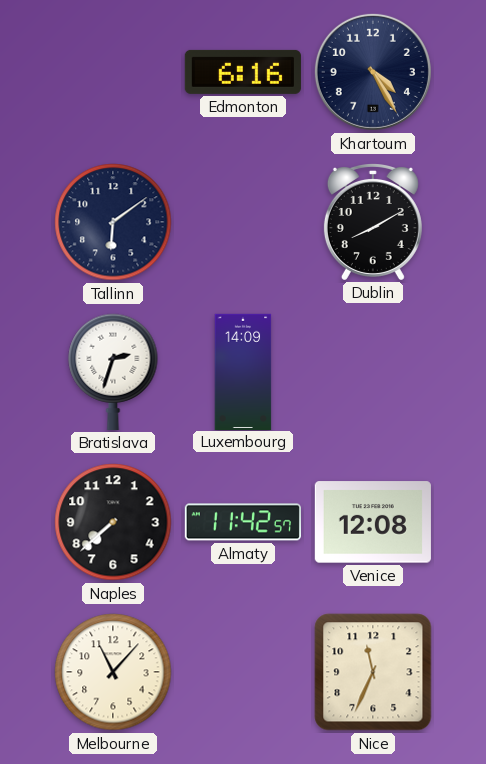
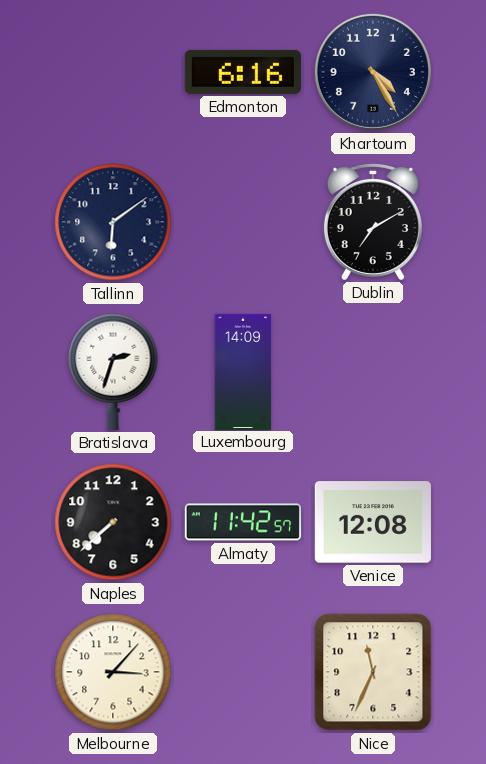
Dublin: 8:10 -> 7:10 (373, 222)
Melbourne: 11:07 -> 3:07 (113, 672)
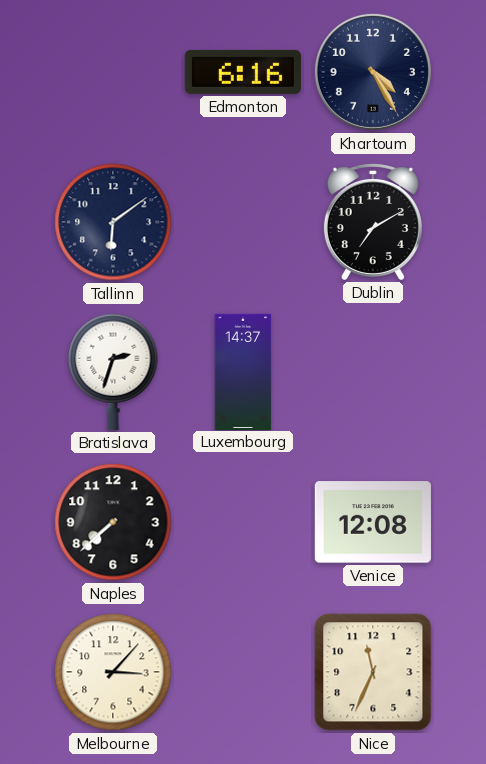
Luxembourg: 14:09 -> 14:37 (243, 371)
Almaty: 11:42 -> none (243, 522)
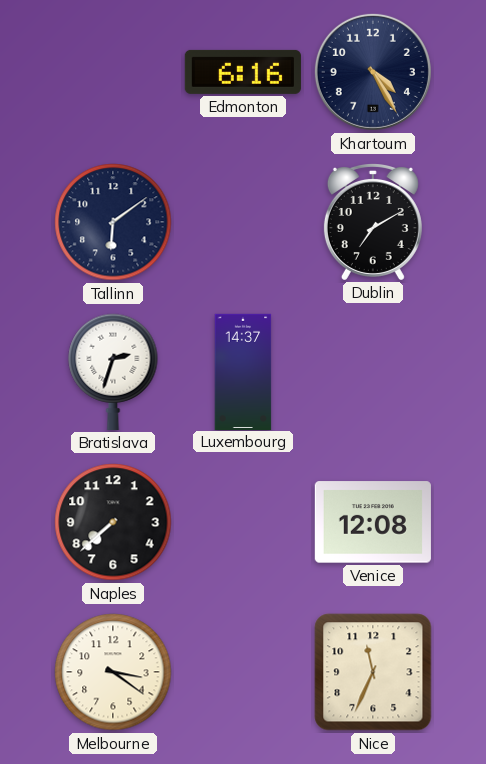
Melbourne: 3:07 -> 3:21 (113, 672)
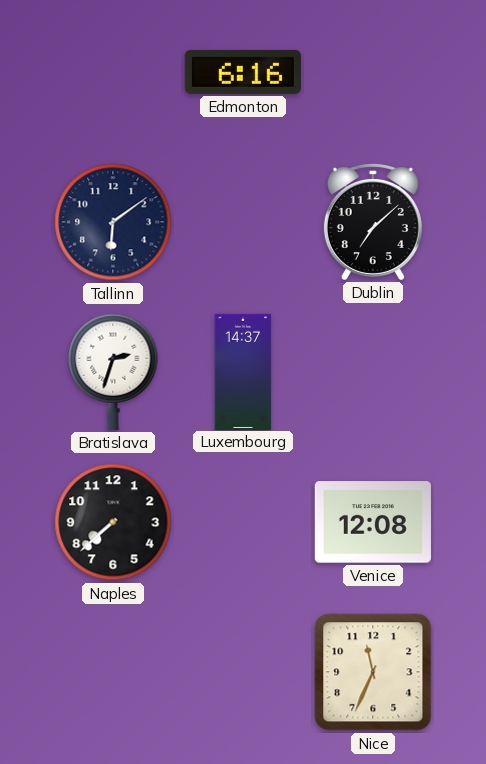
Khartoum: 4:25 -> none (373, 72)
Dublin: 7:10 -> 7:08 (373, 222)
Melbourne: 3:21 -> none (113, 672)
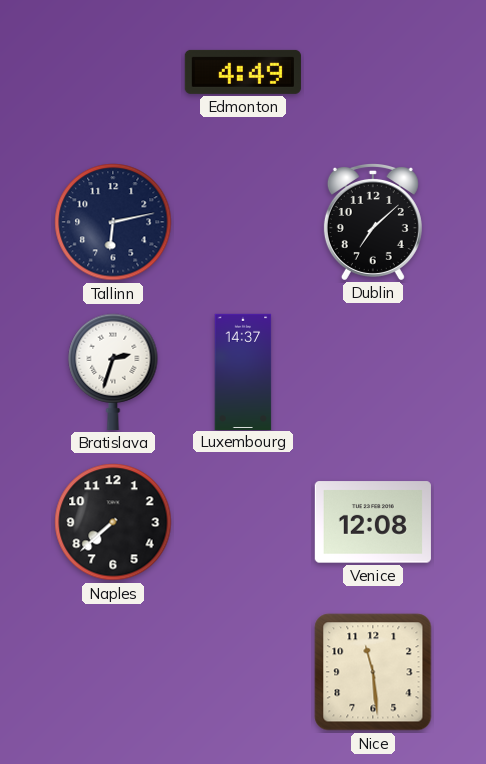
Edmonton: 6:16 -> 4:49 (243, 72)
Tallinn: 6:09 -> 6:13 (113, 222)
Nice: 11:34 -> 11:29 (373, 672)
